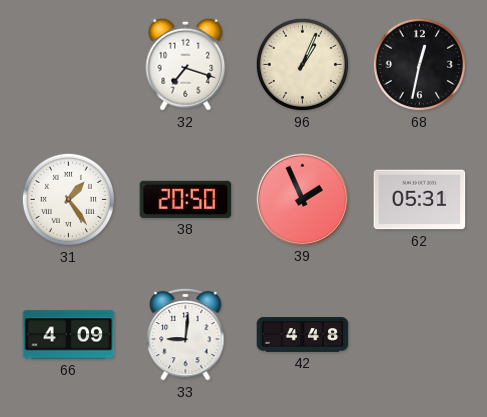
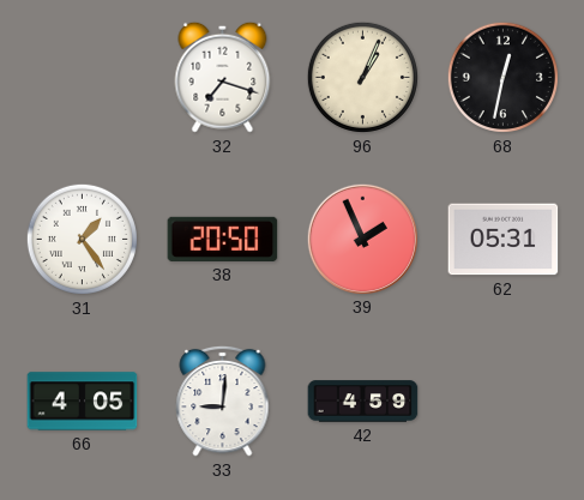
66: 4:09 -> 4:05 (83, 402)
42: 4:48 -> 4:59 (363, 402)
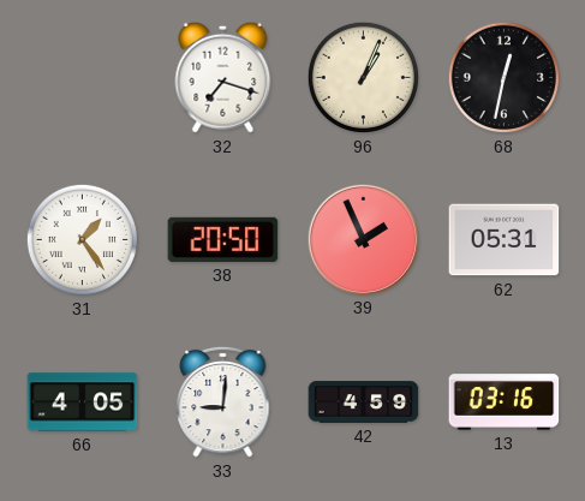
13: none -> 03:16 (505, 402)
